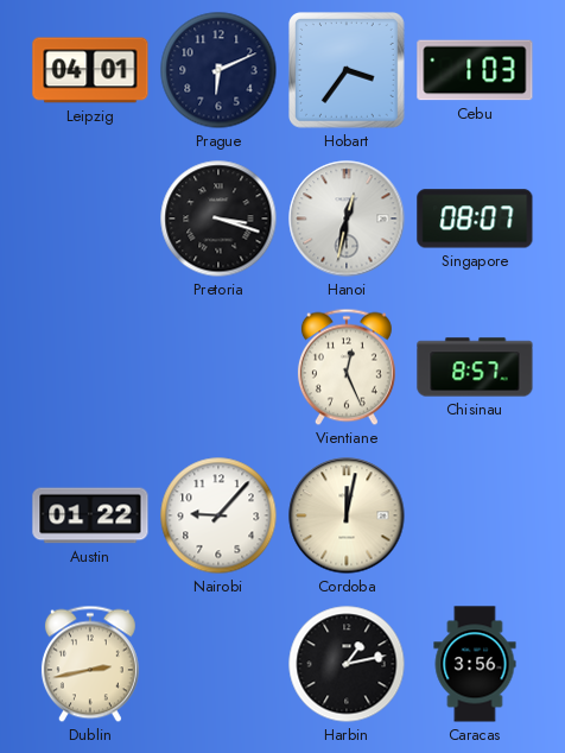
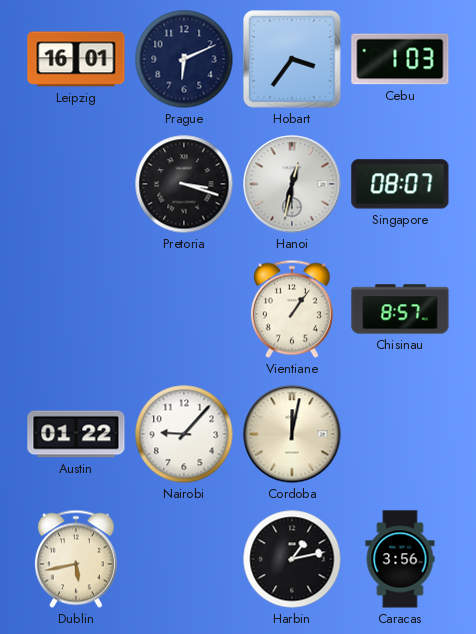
Leipzig: 04:01 -> 16:01 (76, 59)
Vientiane: 12:26 -> 1:06 (292, 309)
Dublin: 2:43 -> 5:43 (76, 559)
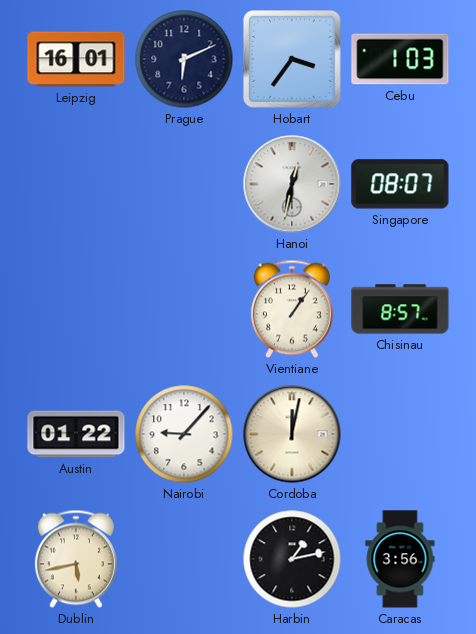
Pretoria: 3:18 -> none (184, 184)
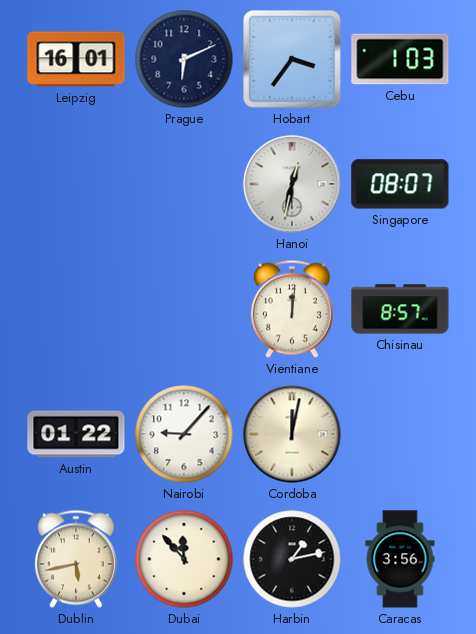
Vientiane: 1:06 -> 12:01 (292, 309)
Dubai: none -> 11:53 (184, 559)
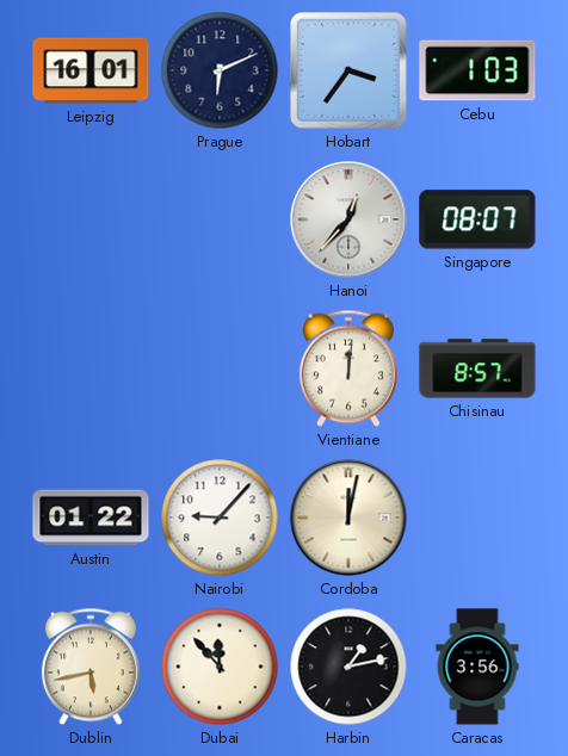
Hanoi: 12:32 -> 12:37 (348, 219)
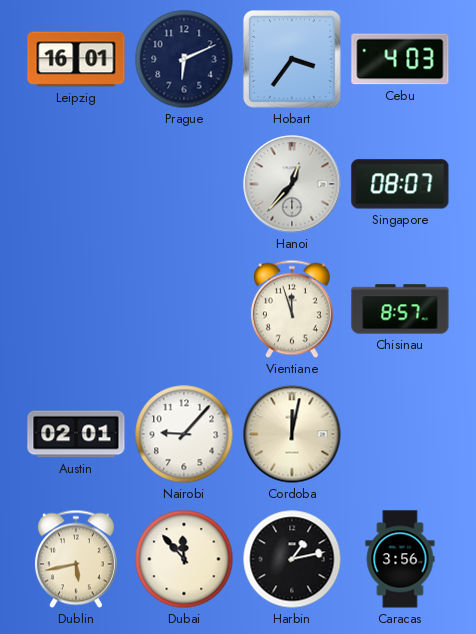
Cebu: 1:03 -> 4:03 (400, 59)
Vientiane: 12:01 -> 11:57 (292, 309)
Austin: 01:22 -> 02:01 (76, 434)
